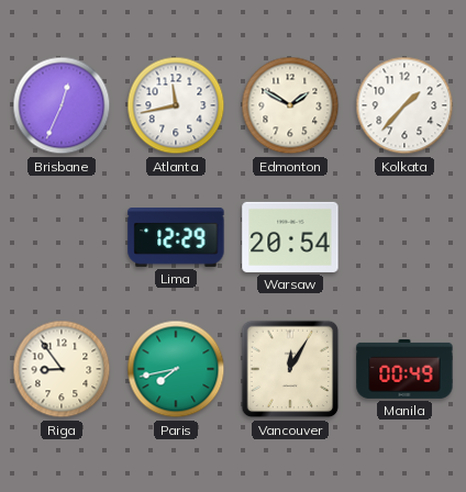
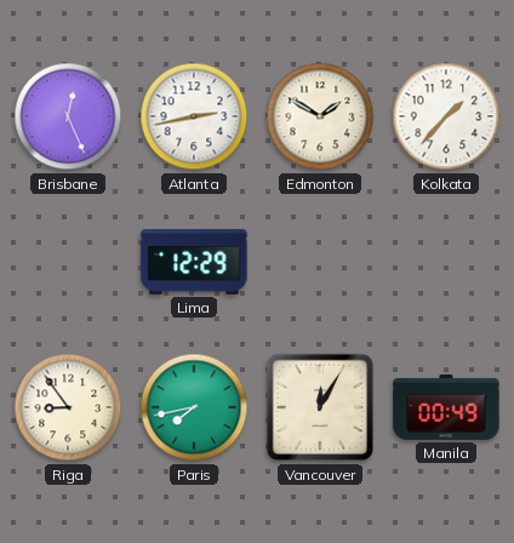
Brisbane: 12:34 -> 12:26 (68, 116)
Atlanta: 11:43 -> 2:43 (194, 116)
Warsaw: 20:54 -> none (290, 237)
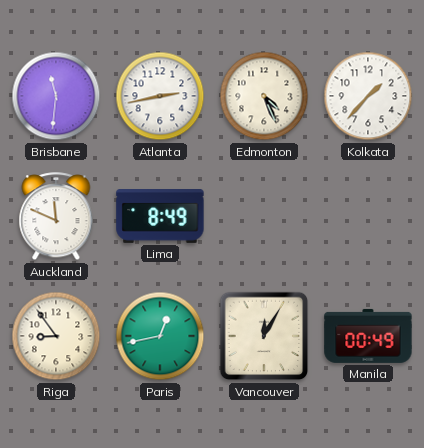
Brisbane: 12:26 -> 11:31 (56, 96)
Edmonton: 1:50 -> 4:26 (264, 96)
Auckland: none -> 11:49 (56, 217)
Lima: 12:29 -> 8:49 (160, 217)
Paris: 7:43 -> 12:43 (160, 336)
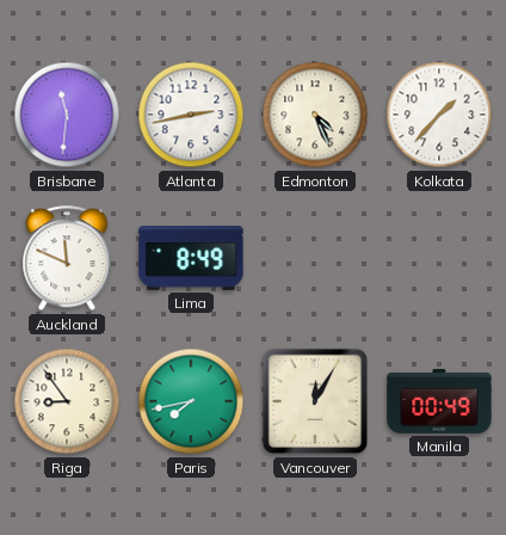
Paris: 12:43 -> 7:43 (191, 401)
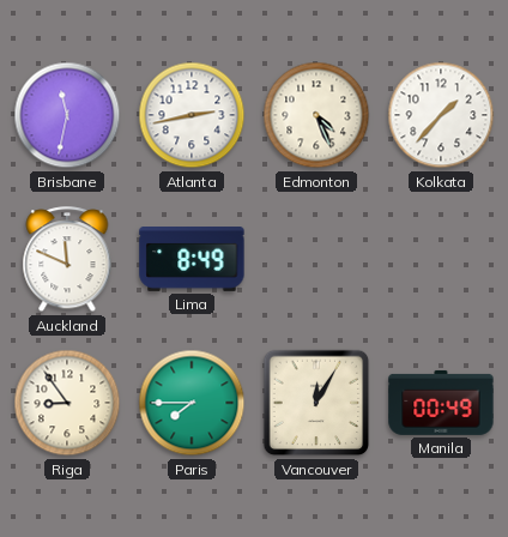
Brisbane: 11:31 -> 11:32 (67, 115)
Paris: 7:43 -> 7:45 (192, 403)
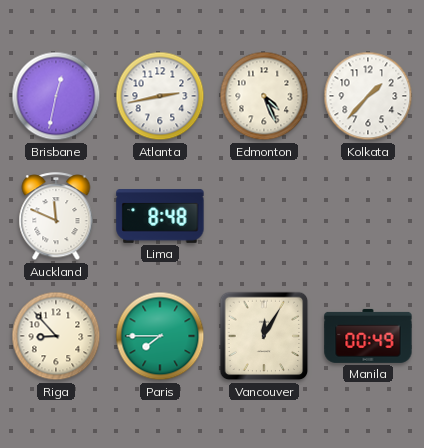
Brisbane: 11:32 -> 12:32 (56, 96)
Lima: 8:49 -> 8:48 (160, 217)
Riga: 8:54 -> 8:53 (56, 336)
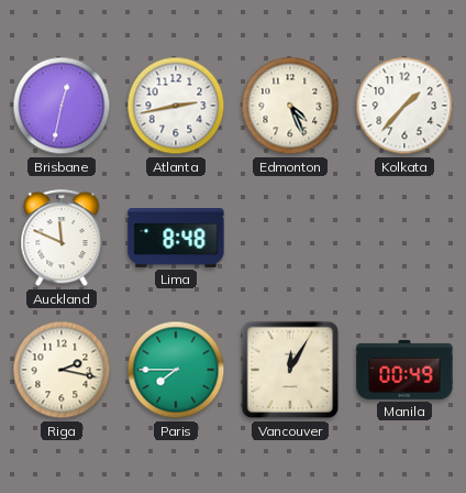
Riga: 8:53 -> 2:17 (62, 370)
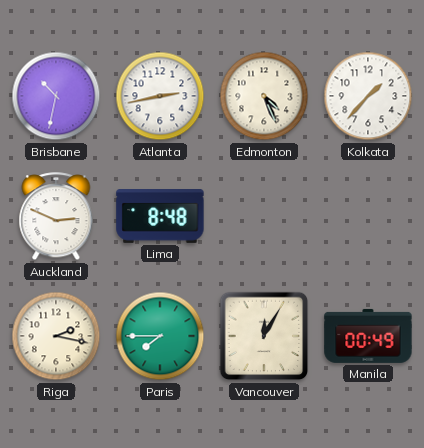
Brisbane: 12:32 -> 10:32 (56, 96)
Auckland: 11:49 -> 2:49 (56, 217)
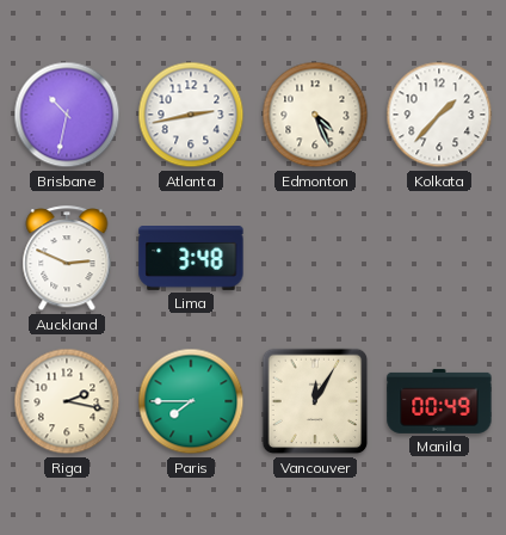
Lima: 8:48 -> 3:48 (191, 259)
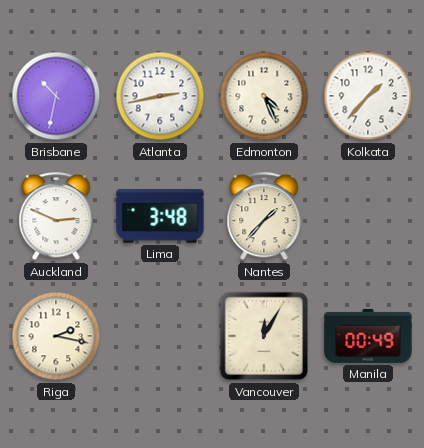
Nantes: none -> 1:37 (264, 217)
Paris: 7:45 -> none (191, 401)
